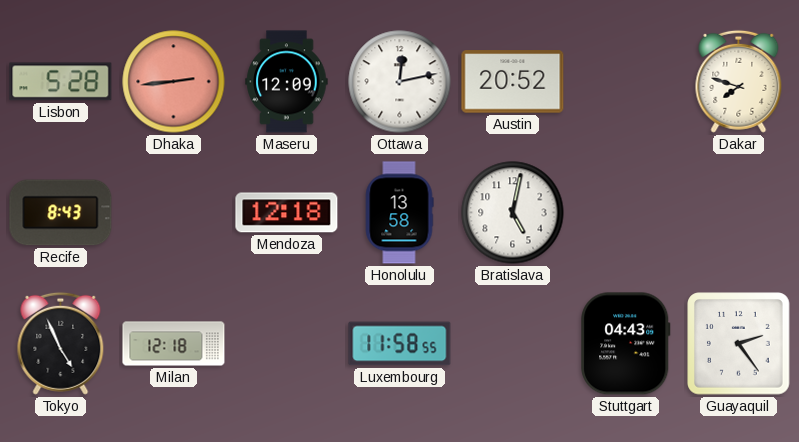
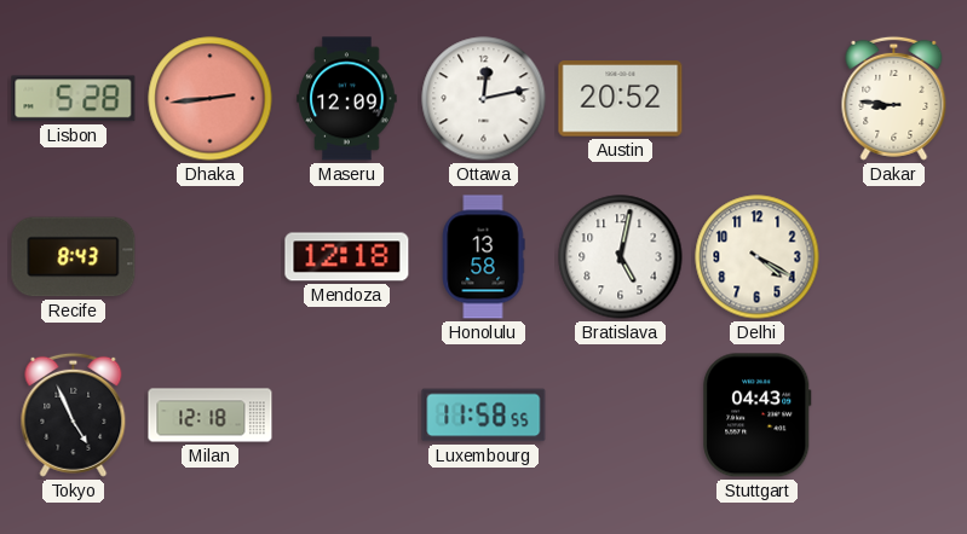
Dakar: 7:48 -> 8:46 (894, 98)
Delhi: none -> 4:20 (758, 257)
Guayaquil: 2:24 -> none (739, 344)
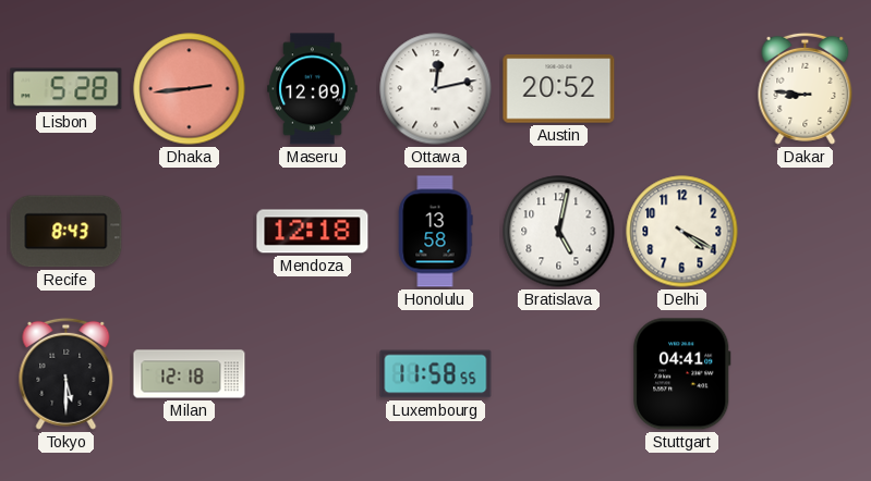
Tokyo: 4:56 -> 5:30 (66, 373)
Stuttgart: 04:43 -> 04:41 (682, 374)
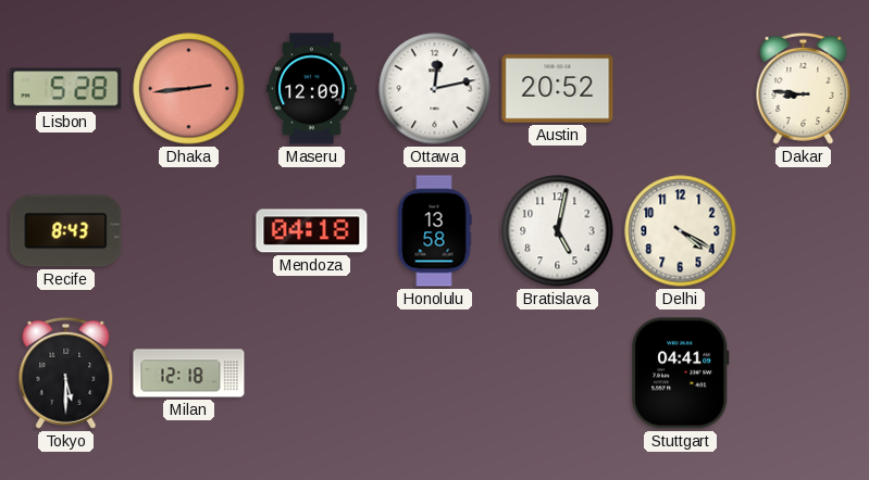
Mendoza: 12:18 -> 04:18 (312, 231)
Luxembourg: 11:58 -> none (436, 374)
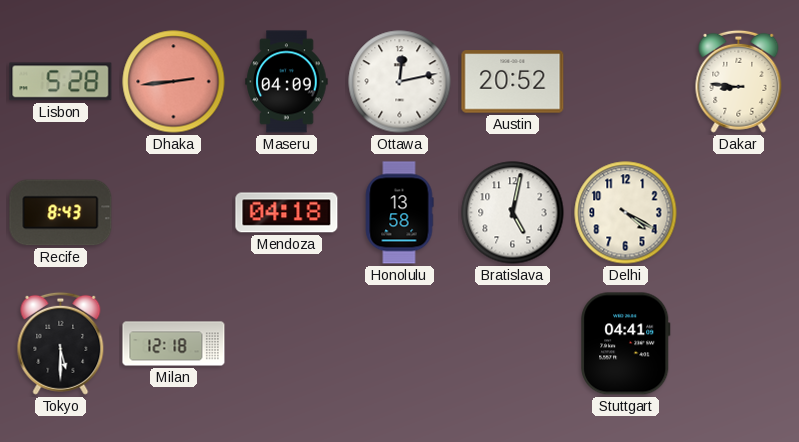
Maseru: 12:09 -> 04:09 (287, 82)
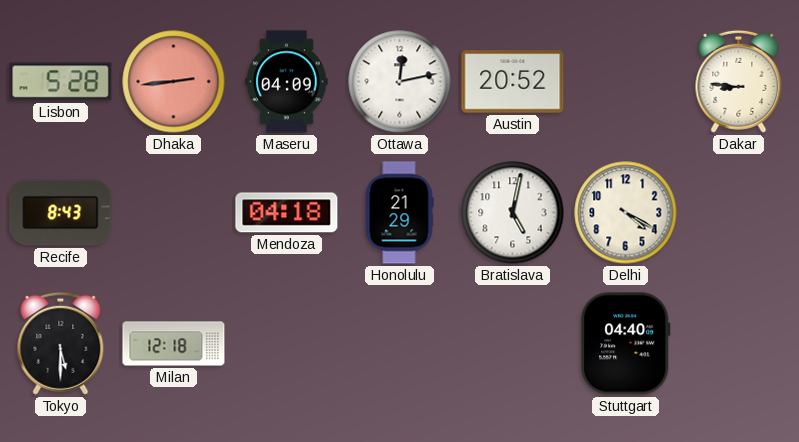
Honolulu: 13:58 -> 21:29 (399, 213)
Stuttgart: 04:41 -> 04:40 (626, 344)
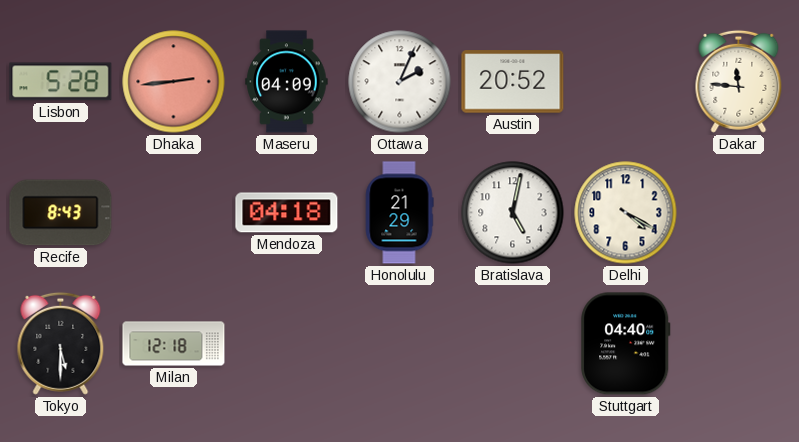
Ottawa: 12:13 -> 2:04 (400, 82)
Dakar: 8:46 -> 11:46 (739, 81)
